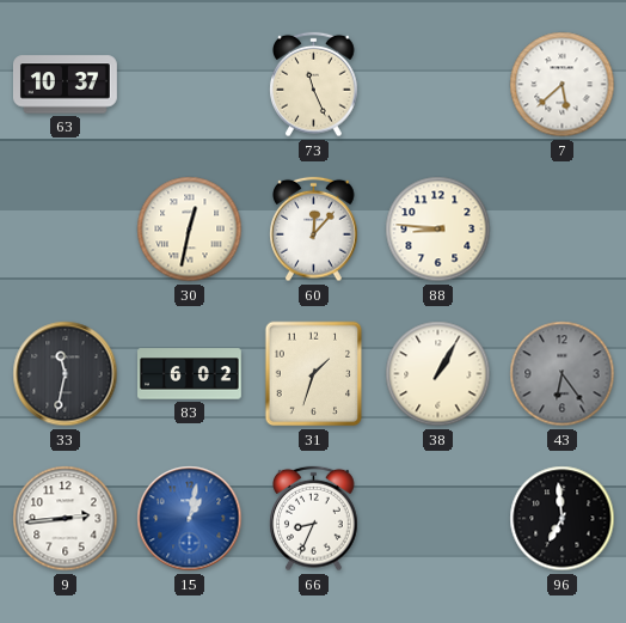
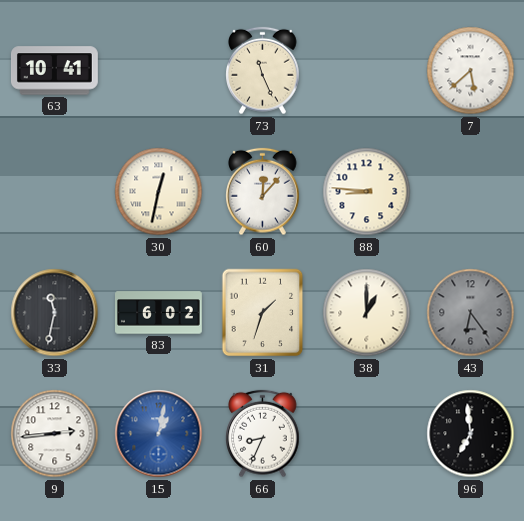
63: 10:37 -> 10:41 (54, 71)
38: 1:05 -> 1:00 (367, 313)
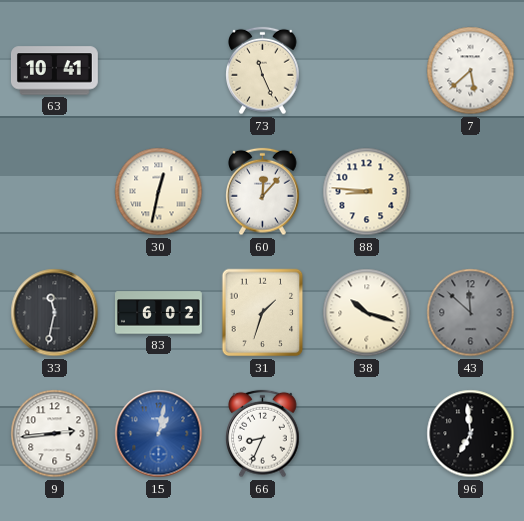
38: 1:00 -> 10:18 (367, 313)
43: 6:24 -> 11:52 (471, 313)
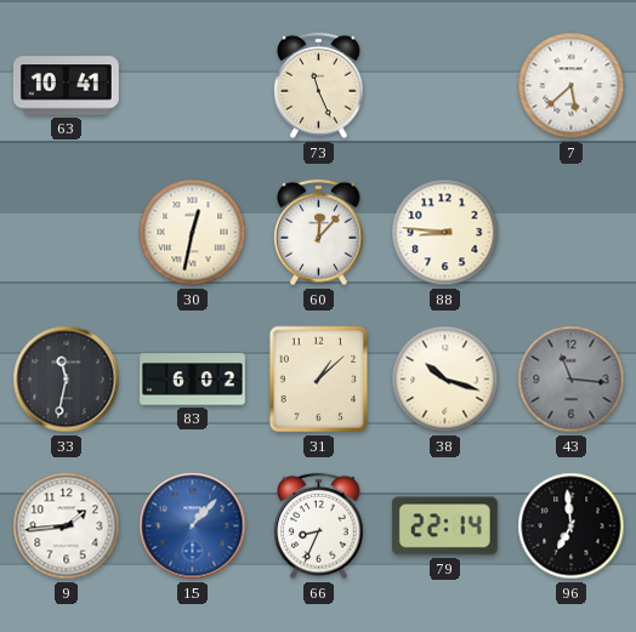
31: 1:33 -> 1:08 (319, 380)
43: 11:52 -> 11:16 (572, 380)
9: 2:44 -> 1:44 (67, 526)
15: 1:02 -> 1:07 (193, 526)
79: none -> 22:14 (444, 526)
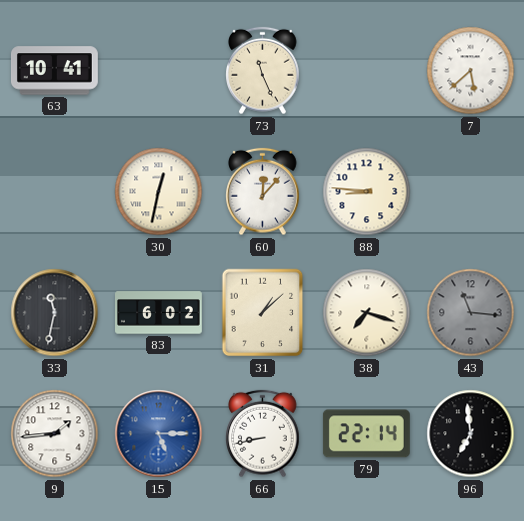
38: 10:18 -> 7:18 (367, 313)
15: 1:07 -> 5:15 (159, 434)
66: 8:34 -> 8:43 (263, 434)
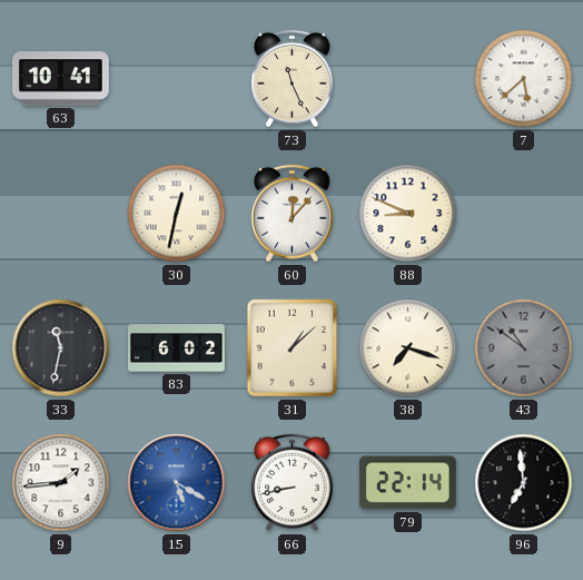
88: 8:46 -> 8:49 (408, 214)
43: 11:16 -> 10:51 (524, 348)
15: 5:15 -> 5:20 (177, 483)
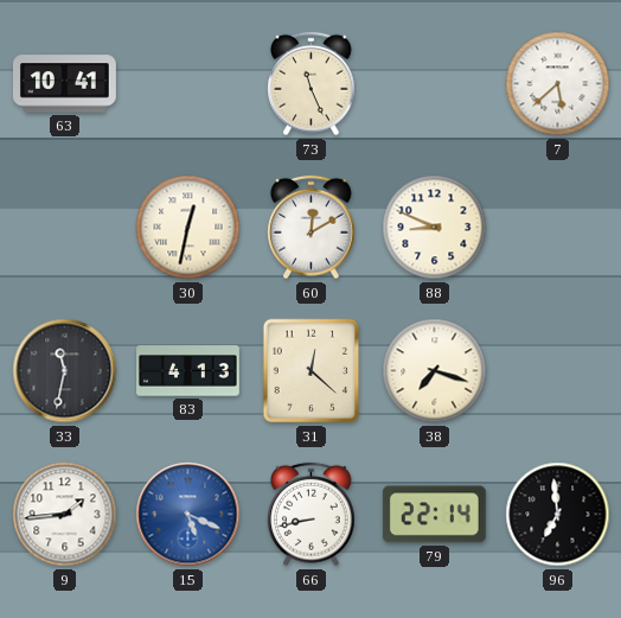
60: 12:07 -> 12:10 (312, 228)
83: 6:02 -> 4:13 (188, 371)
31: 1:08 -> 12:22 (312, 371)
43: 10:51 -> none (524, 348)
15: 5:20 -> 5:19 (188, 515)
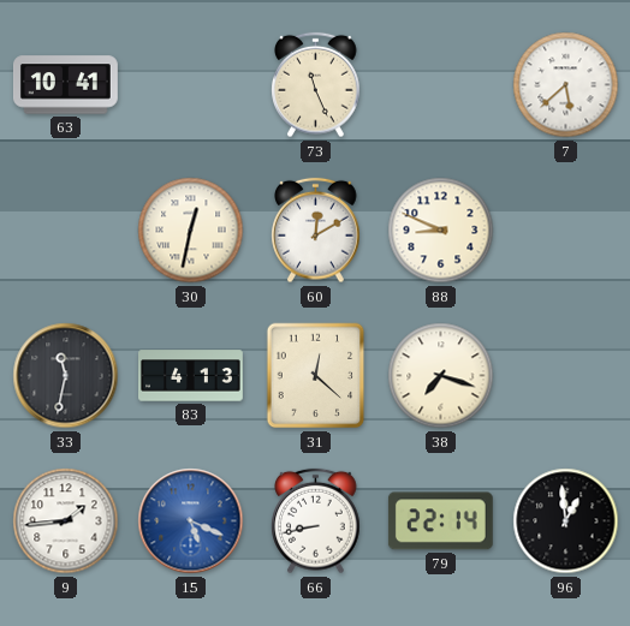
96: 6:59 -> 12:59 (566, 521)
